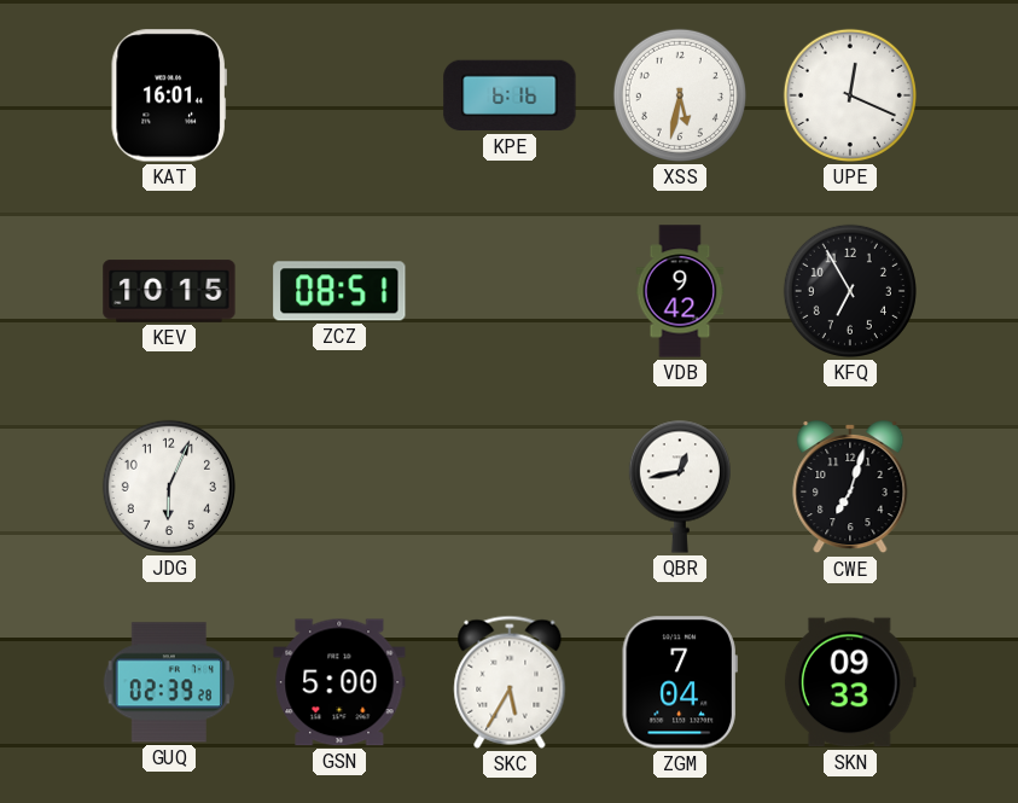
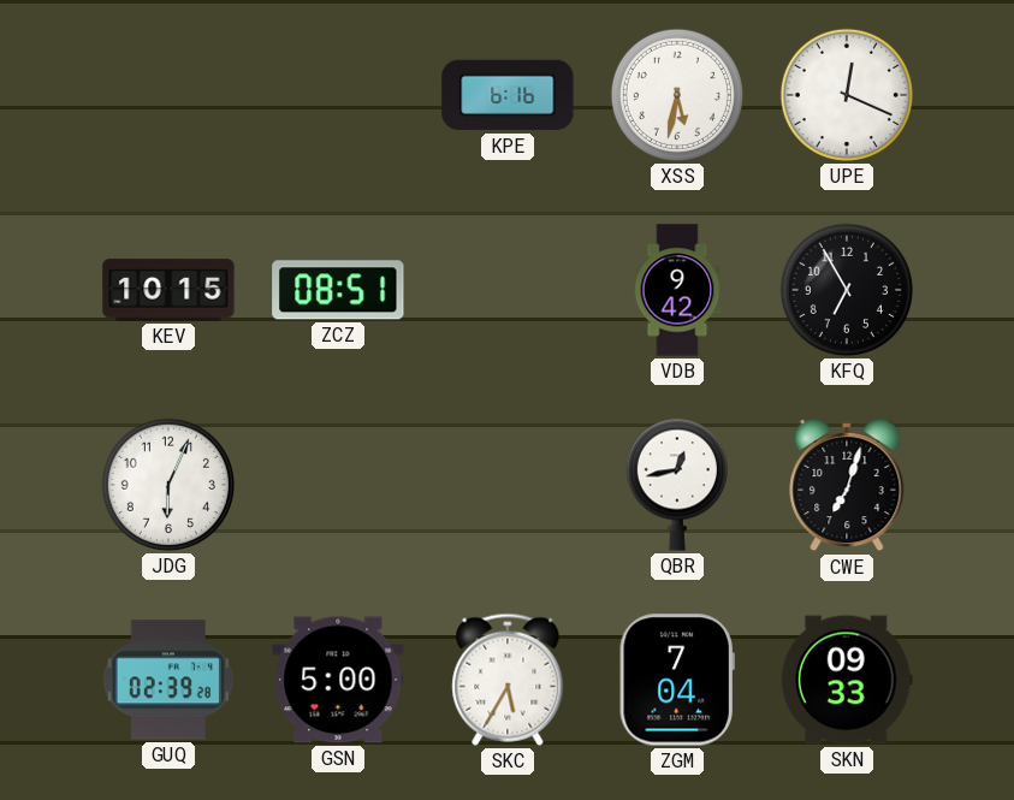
KAT: 16:01 -> none (169, 95)
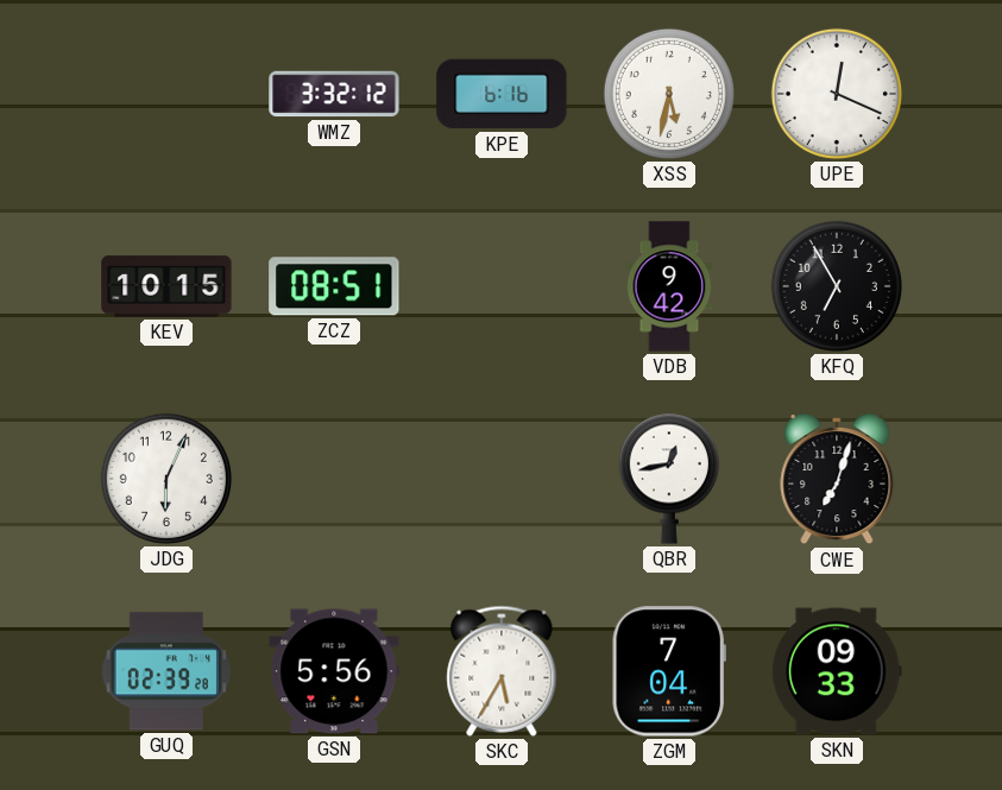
WMZ: none -> 3:32 (334, 94)
GSN: 5:00 -> 5:56 (334, 671)
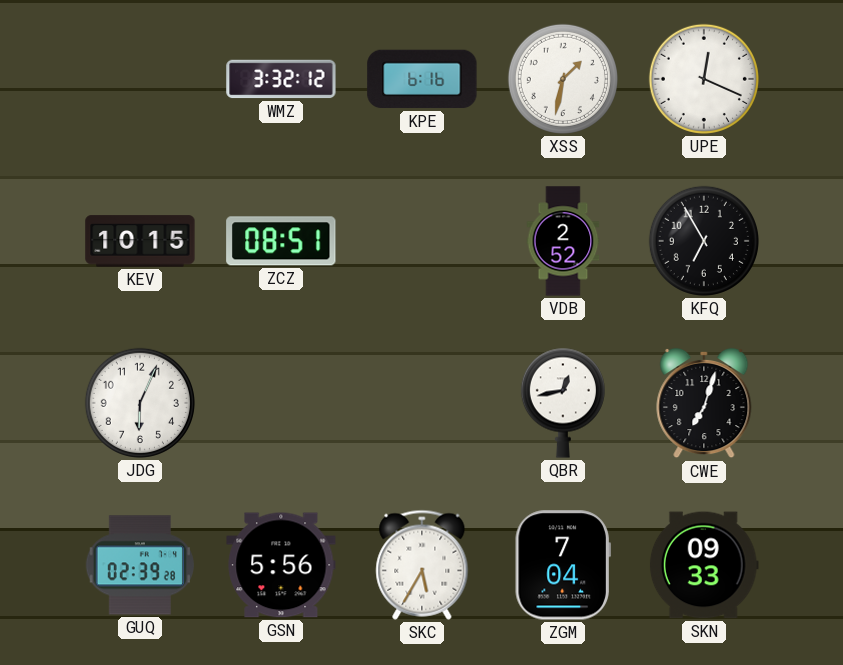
XSS: 5:32 -> 1:32 (563, 79)
VDB: 9:42 -> 2:52 (563, 241)
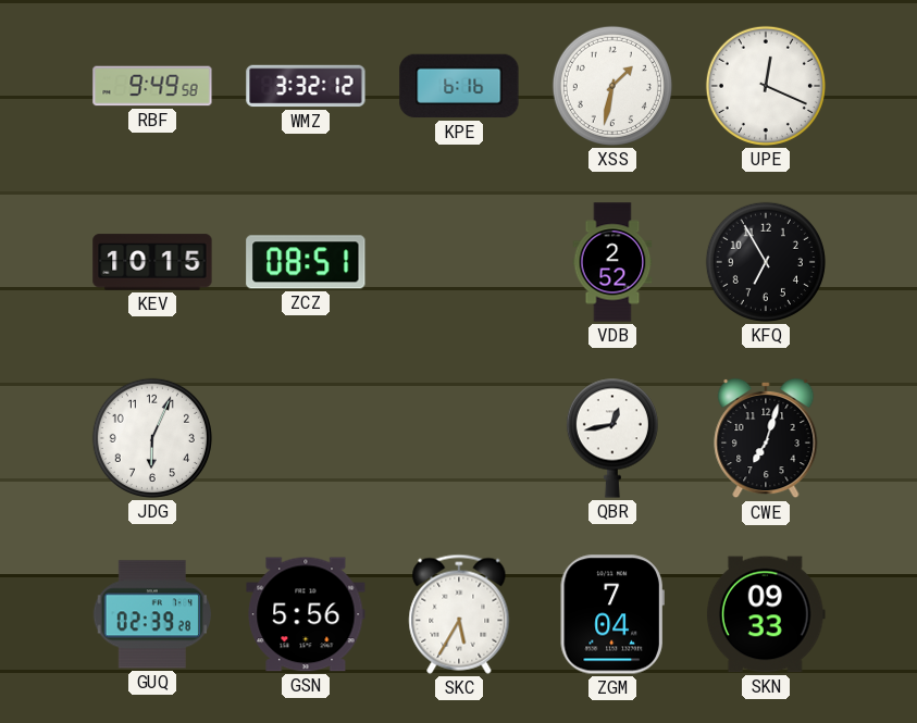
RBF: none -> 9:49 (152, 86)
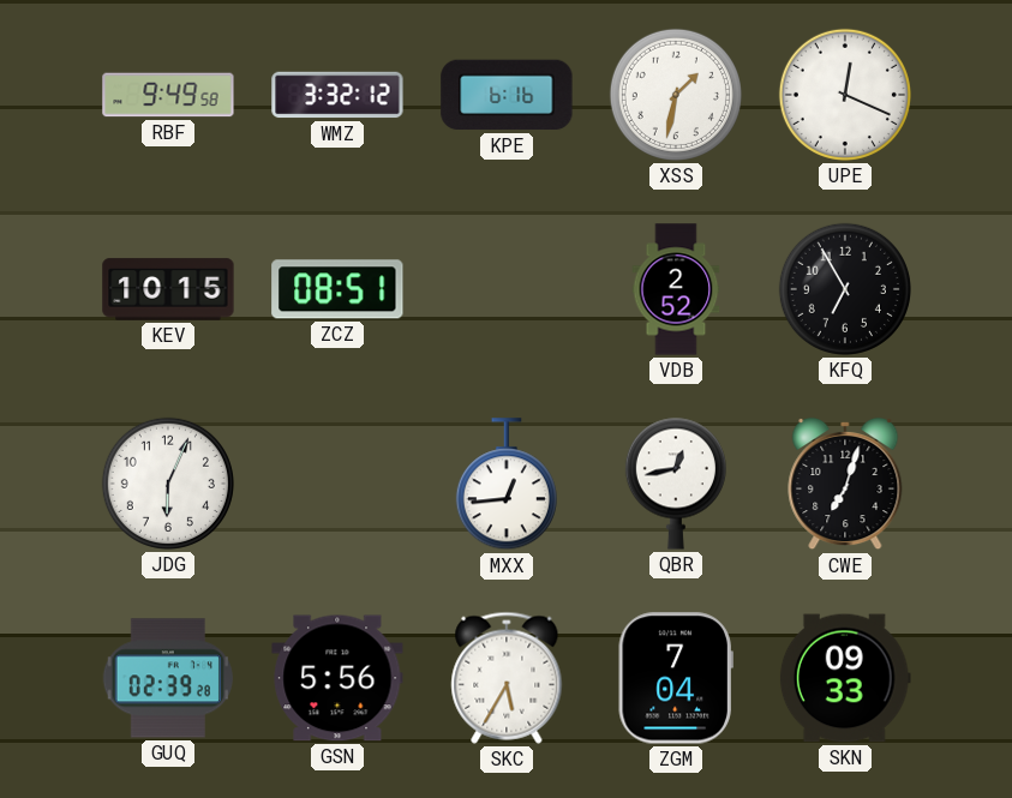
MXX: none -> 12:44 (507, 485)
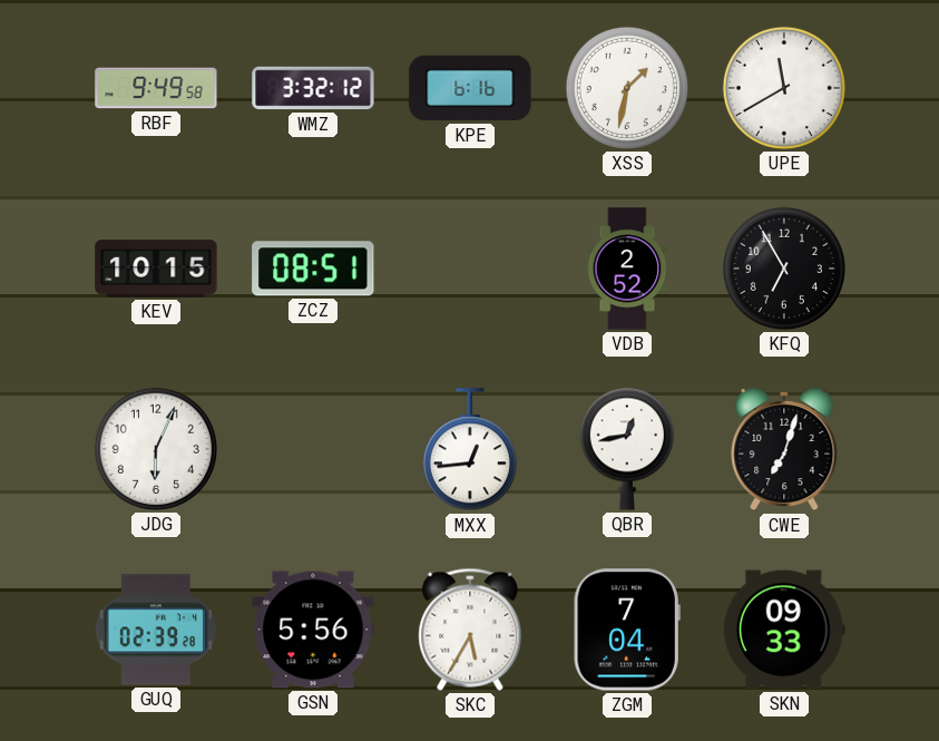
UPE: 12:19 -> 11:40 (784, 88)
